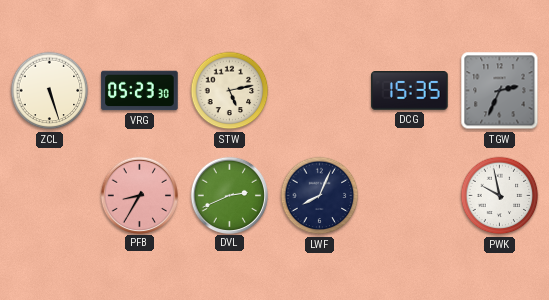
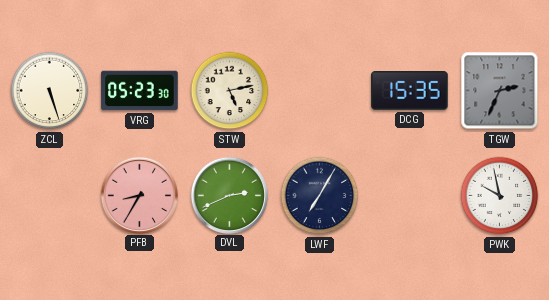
LWF: 8:04 -> 7:05 (320, 196)
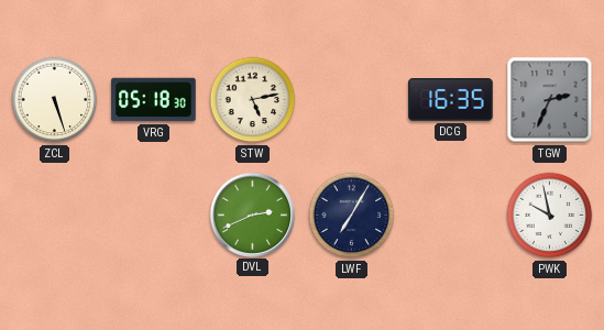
VRG: 05:23 -> 05:18 (154, 100)
DCG: 15:35 -> 16:35 (451, 100)
PFB: 8:35 -> none (139, 195)
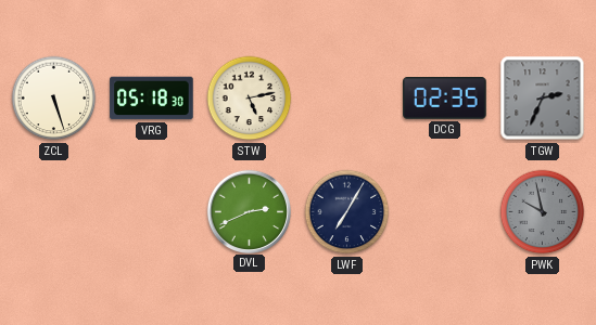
DCG: 16:35 -> 02:35 (445, 99)
PWK dial: white -> grey (543, 212)
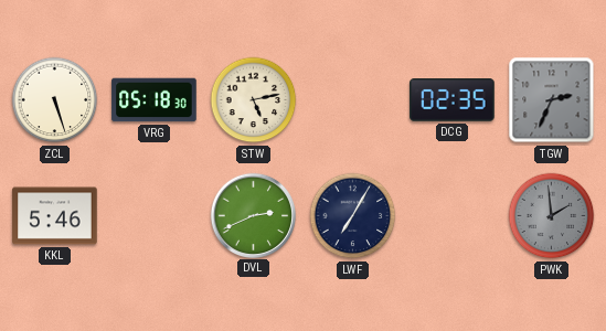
KKL: none -> 5:46 (55, 216)
PWK: 9:58 -> 1:59 (552, 216)
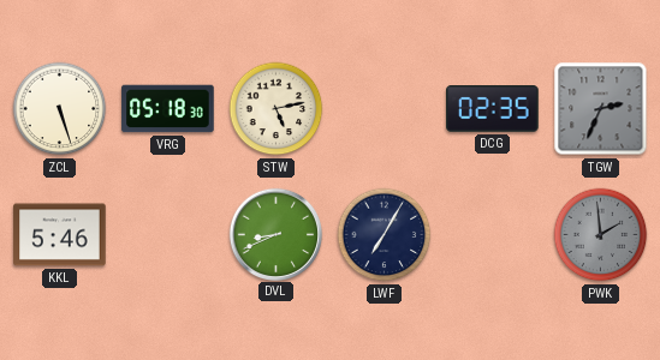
DVL: 2:41 -> 8:41 (275, 234)
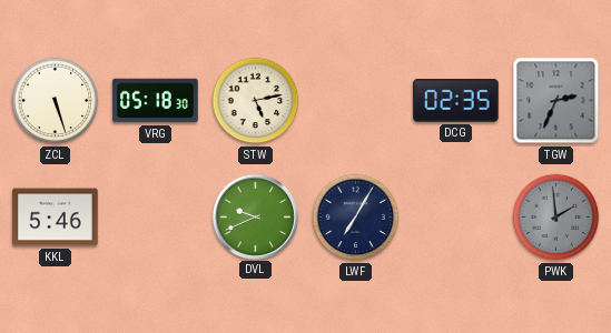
DVL: 8:41 -> 9:41 (255, 216)
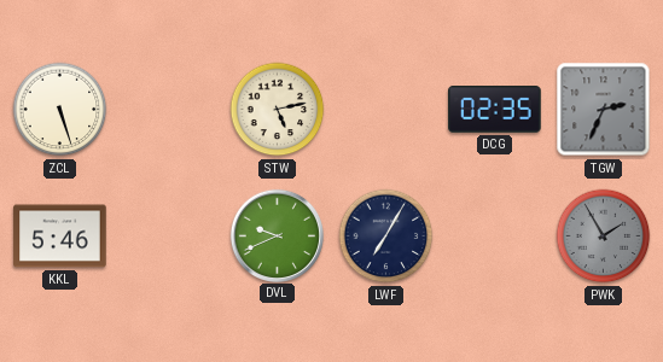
VRG: 05:18 -> none (156, 101)
PWK: 1:59 -> 1:55 (604, 237)
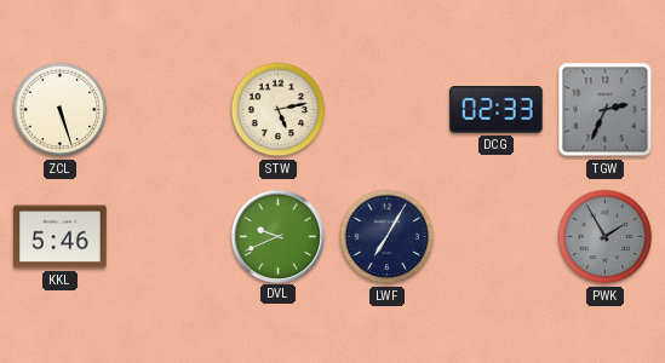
DCG: 02:35 -> 02:33 (497, 110)
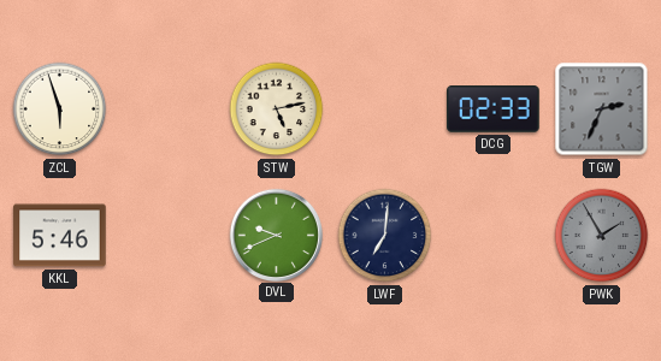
ZCL: 5:27 -> 5:57 (60, 110)
LWF: 7:05 -> 7:01 (385, 236)
